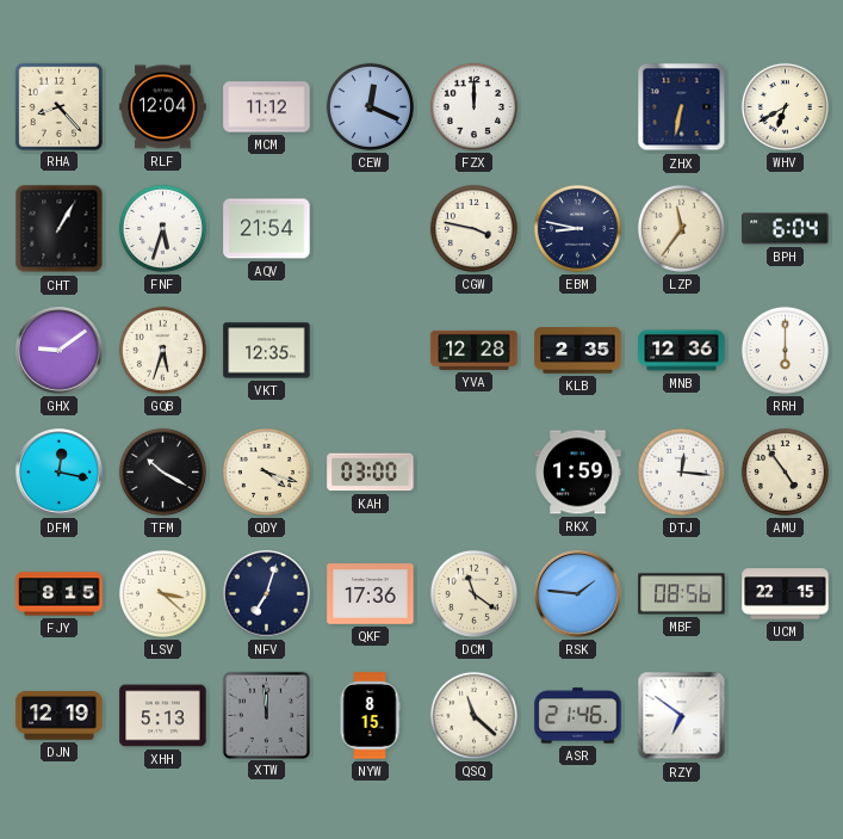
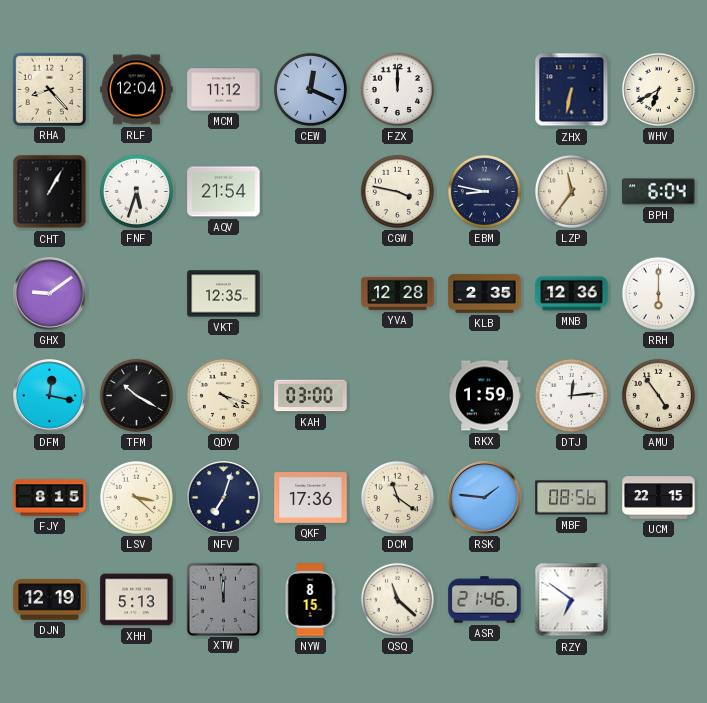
GQB: 5:33 -> none (162, 350)
DTJ: 12:16 -> 12:14 (571, 395)
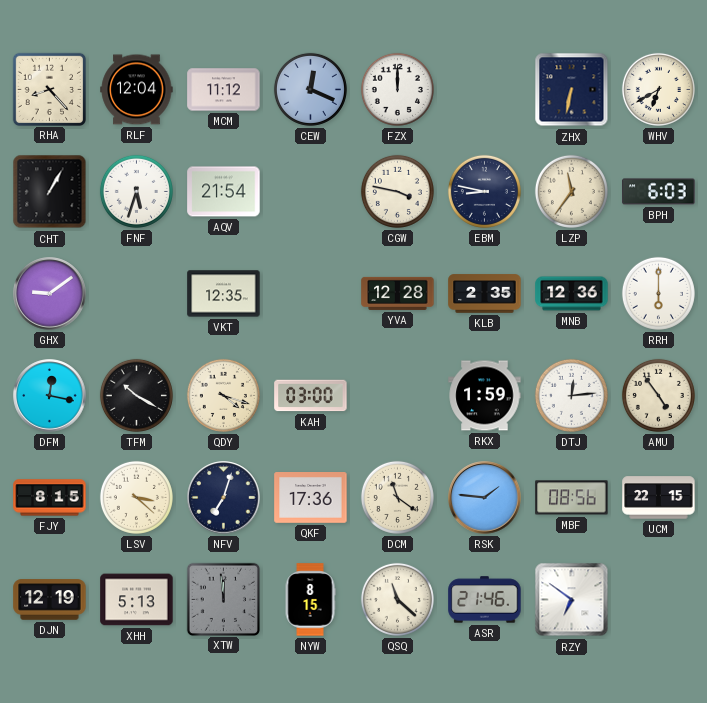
BPH: 6:04 -> 6:03 (659, 192)
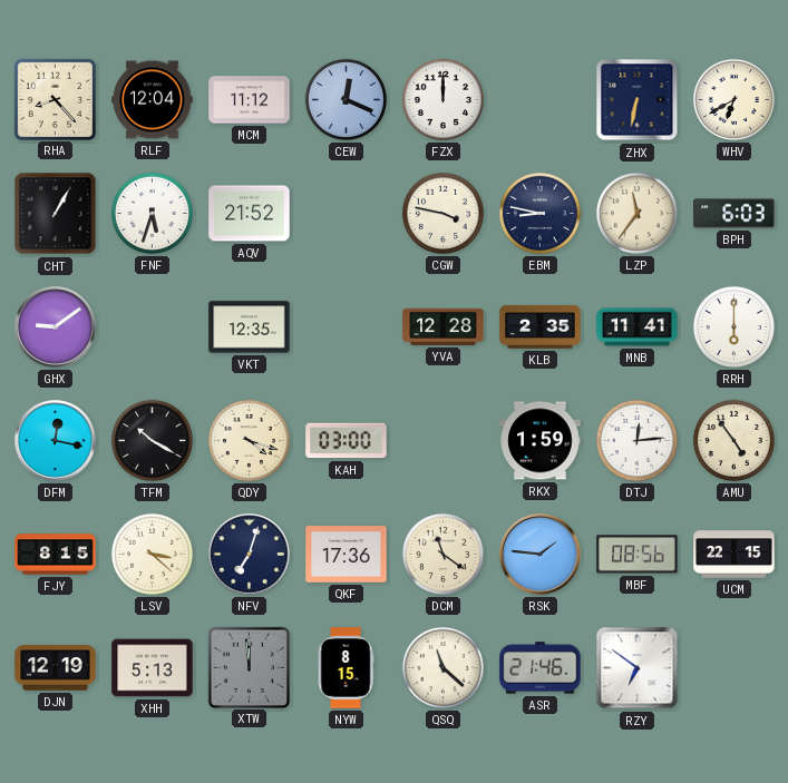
AQV: 21:54 -> 21:52 (250, 214)
MNB: 12:36 -> 11:41 (638, 327)
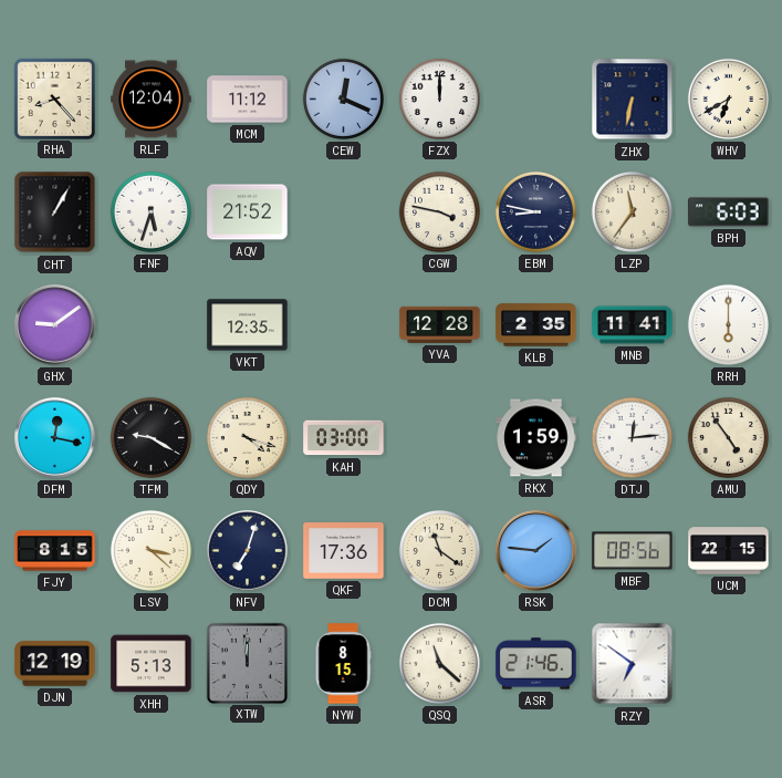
TFM: 10:20 -> 9:20 (150, 437)
